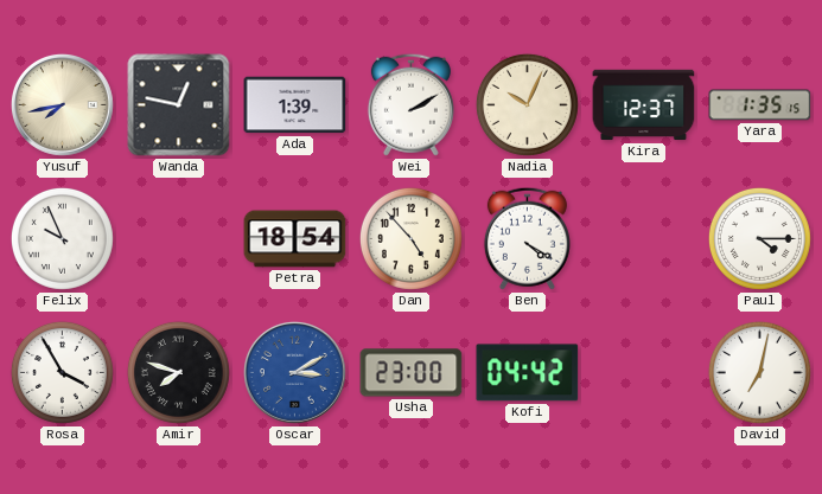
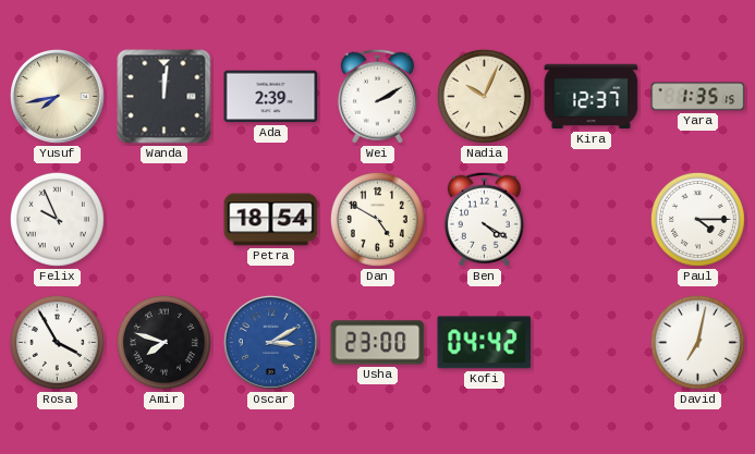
Wanda: 12:47 -> 12:01 (165, 97)
Ada: 1:39 -> 2:39 (271, 97)
Dan: 4:53 -> 4:50 (377, 219)
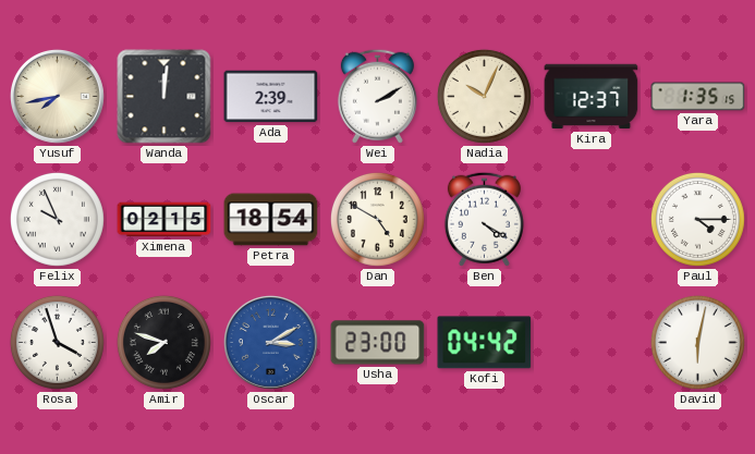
Ximena: none -> 02:15 (165, 220)
Rosa: 3:55 -> 3:57 (57, 342)
David: 7:02 -> 6:02 (697, 342)
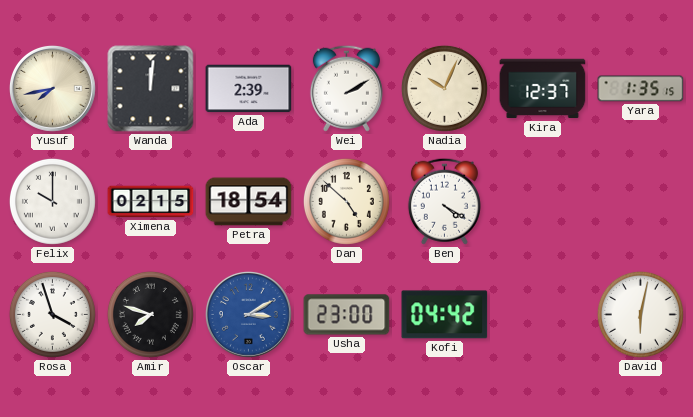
Felix: 9:56 -> 10:00 (52, 201)
Dan: 4:50 -> 4:52 (346, 201)
Paul: 4:15 -> none (697, 219)
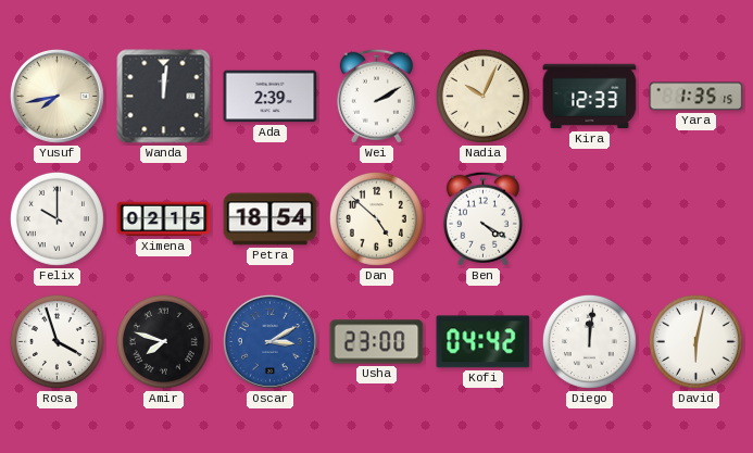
Kira: 12:37 -> 12:33 (590, 97)
Diego: none -> 12:01 (589, 341)
